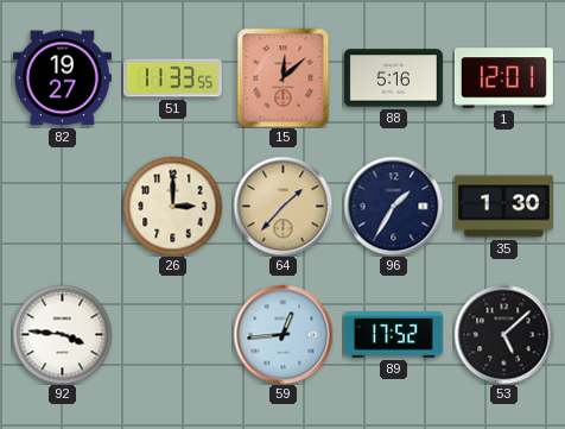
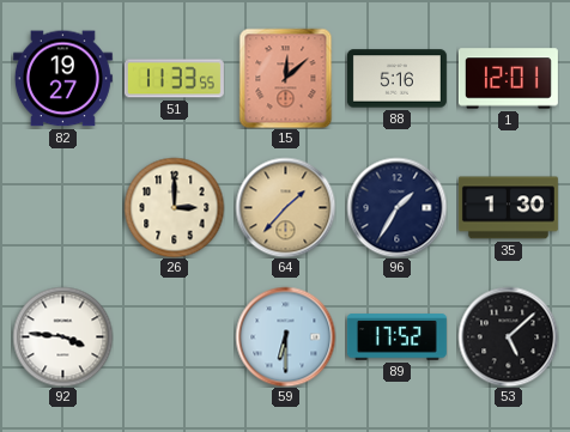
59: 12:44 -> 6:30 (285, 336)
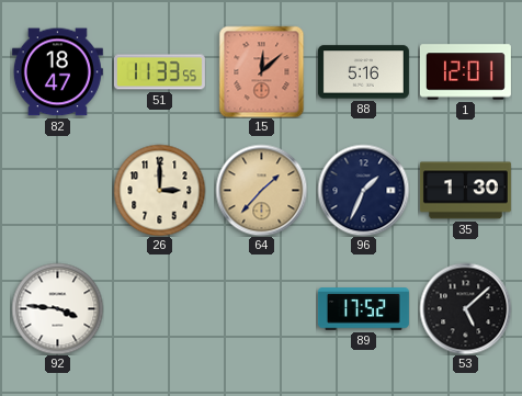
82: 19:27 -> 18:47 (57, 72)
96: 1:35 -> 1:34 (363, 190)
59: 6:30 -> none (285, 336)
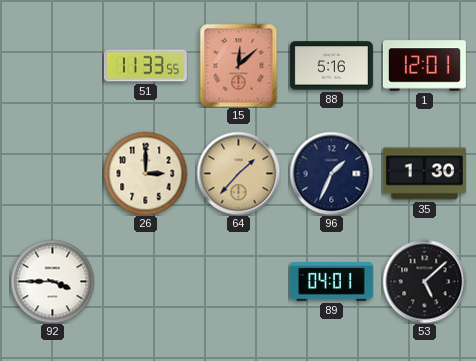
82: 18:47 -> none (57, 72)
92: 3:46 -> 3:45 (52, 281)
89: 17:52 -> 04:01 (331, 282)
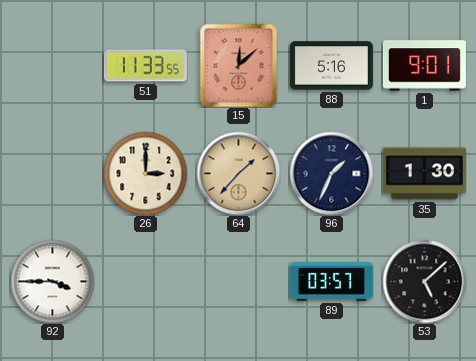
1: 12:01 -> 9:01 (424, 66)
89: 04:01 -> 03:57 (331, 282)
